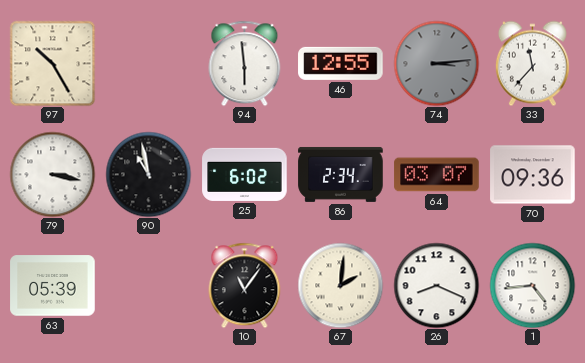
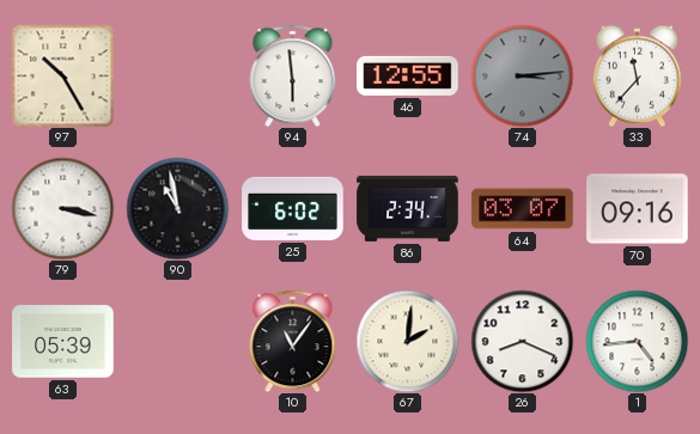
70: 09:36 -> 09:16 (638, 209)
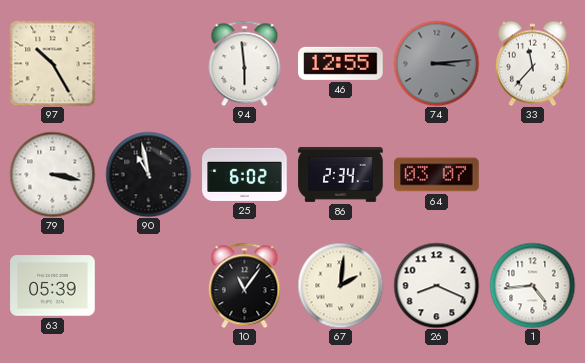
70: 09:16 -> none (638, 209)
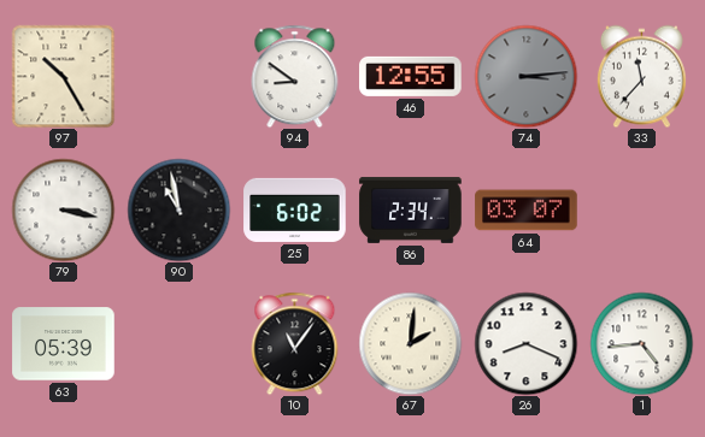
94: 5:59 -> 8:51 (295, 76)
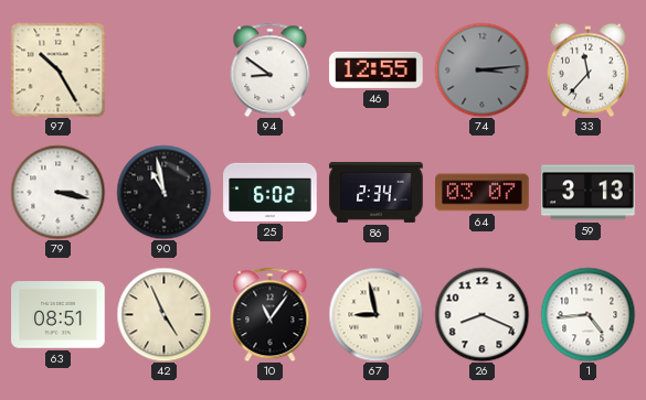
59: none -> 3:13 (589, 193)
63: 05:39 -> 08:51 (59, 315)
42: none -> 4:56 (163, 314)
67: 2:01 -> 8:58 (375, 314)
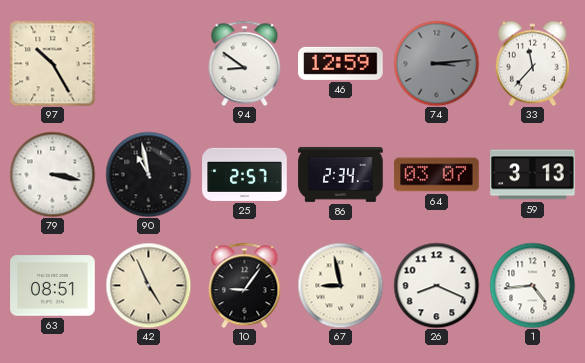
46: 12:55 -> 12:59 (341, 63)
25: 6:02 -> 2:57 (245, 174)
10: 11:06 -> 9:06 (245, 285)
